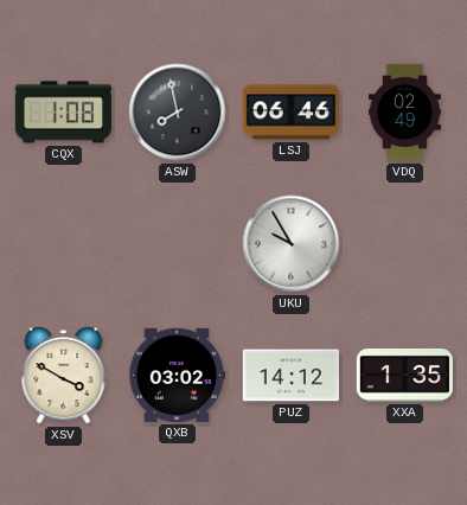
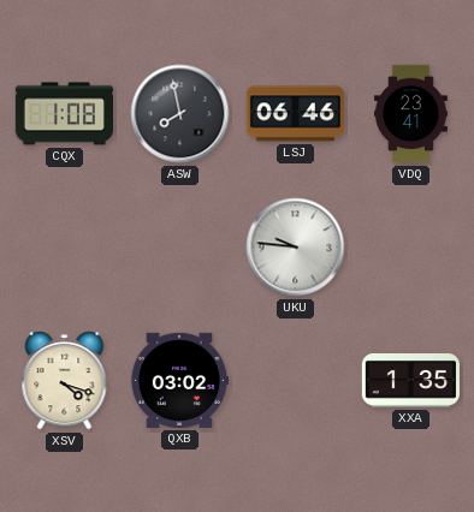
VDQ: 02:49 -> 23:41 (411, 114)
UKU: 9:55 -> 9:46 (296, 248)
XSV: 3:50 -> 4:18 (65, 381)
PUZ: 14:12 -> none (290, 376)
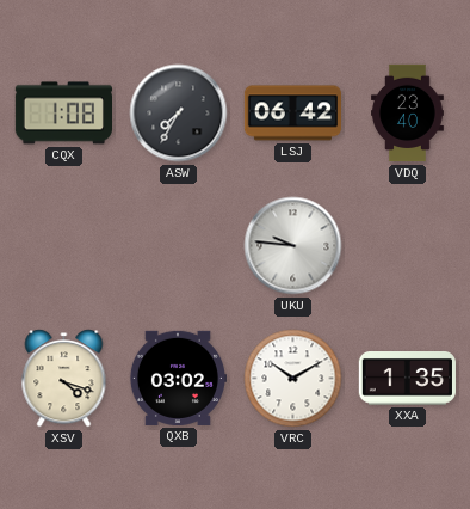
ASW: 7:58 -> 7:35 (179, 114)
LSJ: 06:46 -> 06:42 (292, 114)
VDQ: 23:41 -> 23:40 (408, 114)
VRC: none -> 10:10 (293, 379)
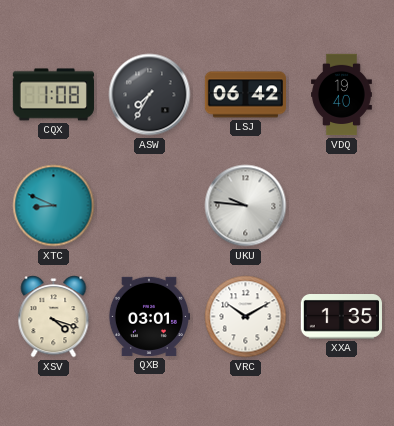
VDQ: 23:40 -> 19:40 (342, 95)
XTC: none -> 8:49 (54, 206)
QXB: 03:02 -> 03:01 (148, 316)
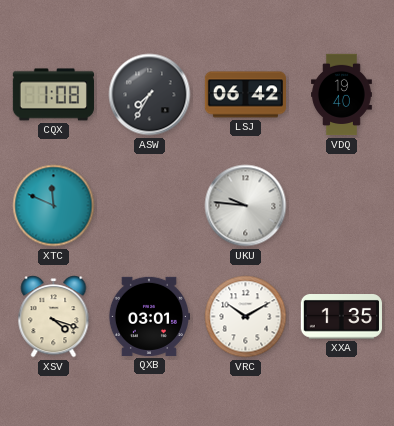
XTC: 8:49 -> 11:49 (54, 206)
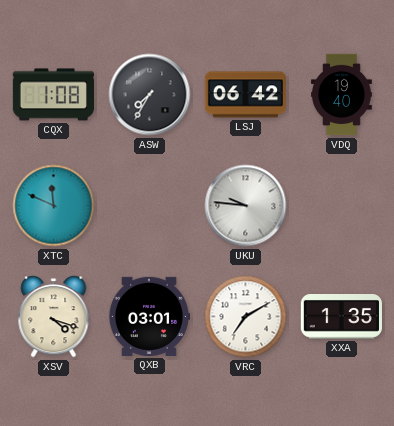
VRC: 10:10 -> 7:10 (246, 317)
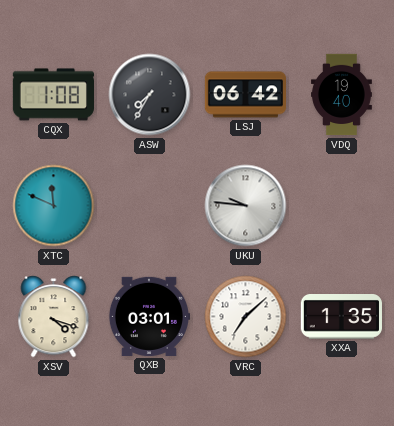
VRC: 7:10 -> 7:08 (246, 317)
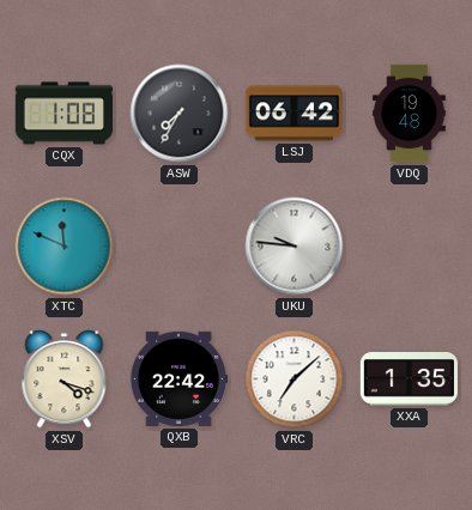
VDQ: 19:40 -> 19:48 (410, 114)
QXB: 03:01 -> 22:42 (177, 378)
